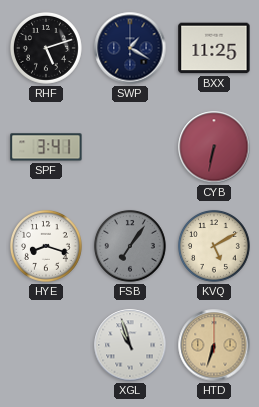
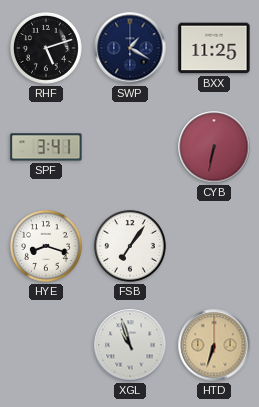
FSB dial: grey -> white (130, 246)
KVQ: 5:10 -> none (214, 246)
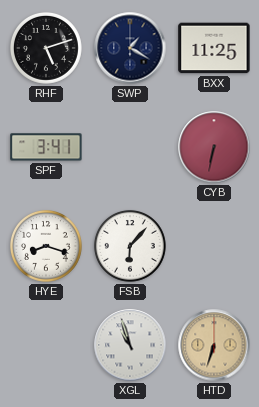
FSB: 7:06 -> 6:07 (130, 246)
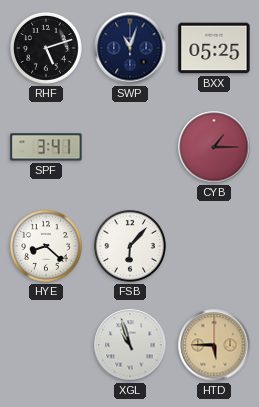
SWP: 1:20 -> 11:03 (130, 48)
BXX: 11:25 -> 05:25 (214, 48)
CYB: 6:32 -> 1:15 (214, 147)
HYE: 8:18 -> 8:22 (46, 246)
HTD: 6:33 -> 5:45 (214, 345)
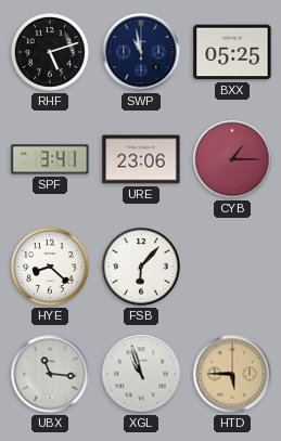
SWP: 11:03 -> 10:58 (141, 52)
URE: none -> 23:06 (141, 159)
UBX: none -> 11:16 (50, 374)
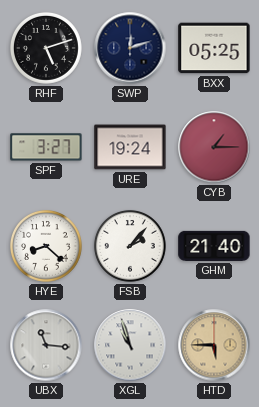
SWP: 10:58 -> 12:12 (130, 48)
SPF: 3:41 -> 3:27 (46, 147)
URE: 23:06 -> 19:24 (130, 147)
FSB: 6:07 -> 2:07 (130, 246)
GHM: none -> 21:40 (214, 246)
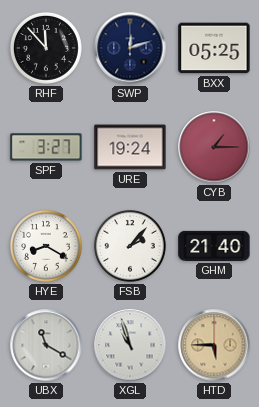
RHF: 5:12 -> 11:53 (46, 48)
HYE: 8:22 -> 8:20 (46, 246)
UBX: 11:16 -> 11:20 (46, 345)
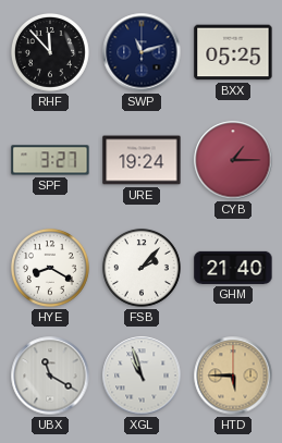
SWP: 12:12 -> 11:12 (142, 52)
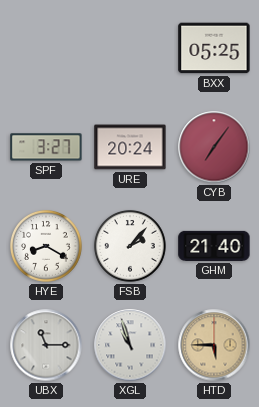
RHF: 11:53 -> none (50, 52)
SWP: 11:12 -> none (142, 52)
URE: 19:24 -> 20:24 (130, 147)
CYB: 1:15 -> 7:06 (214, 147)
UBX: 11:20 -> 11:15 (46, 345)
